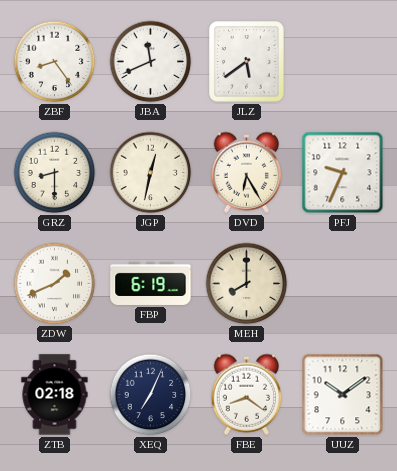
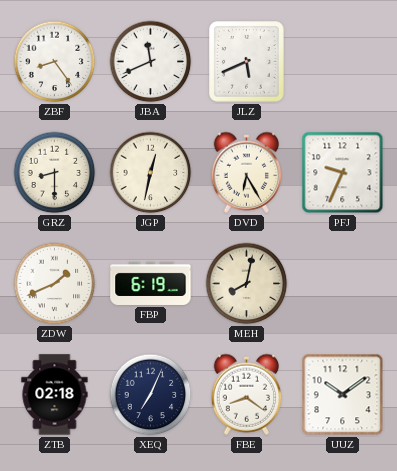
JLZ: 5:39 -> 5:41 (247, 62)
MEH: 8:00 -> 8:02 (247, 284)
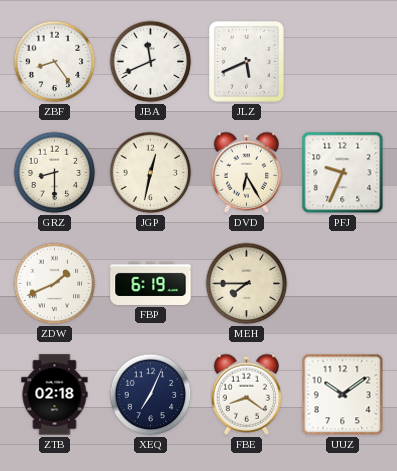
MEH: 8:02 -> 7:45 (247, 284)
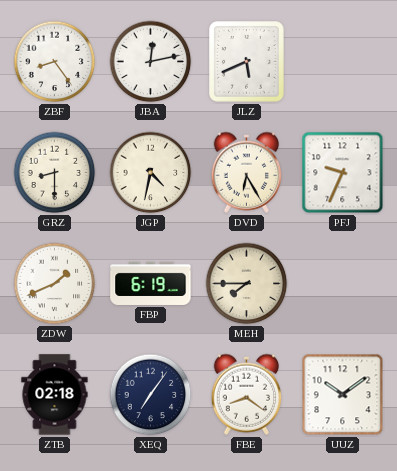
JBA: 11:41 -> 12:13 (151, 62)
JGP: 12:32 -> 4:32 (151, 173)
XEQ: 7:04 -> 7:06 (151, 395)
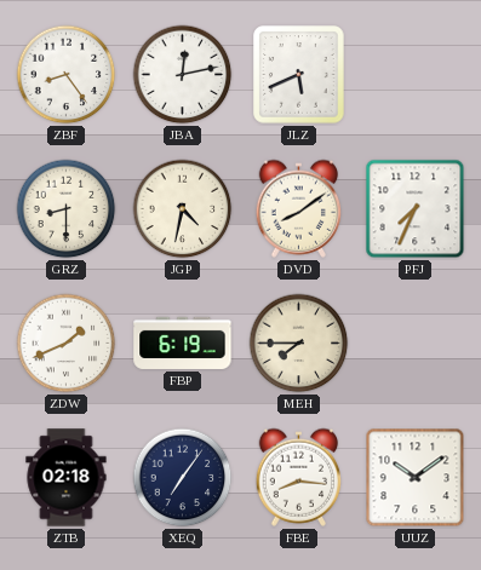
DVD: 6:25 -> 8:09 (299, 208)
PFJ: 9:34 -> 7:34 (416, 209)
FBE: 8:21 -> 8:16 (299, 477)
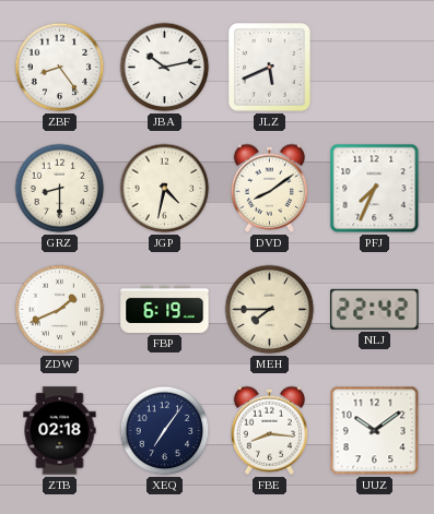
JBA: 12:13 -> 10:13 (165, 68)
NLJ: none -> 22:42 (375, 309)
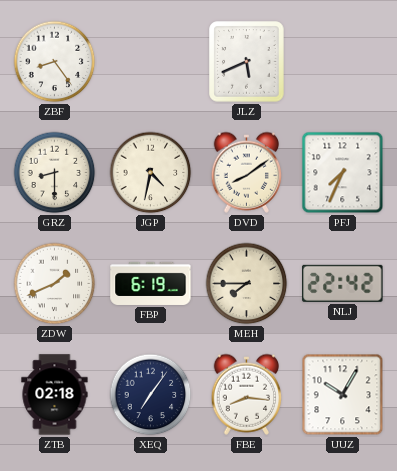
JBA: 10:13 -> none (165, 68)
UUZ: 10:09 -> 10:05 (343, 395)
